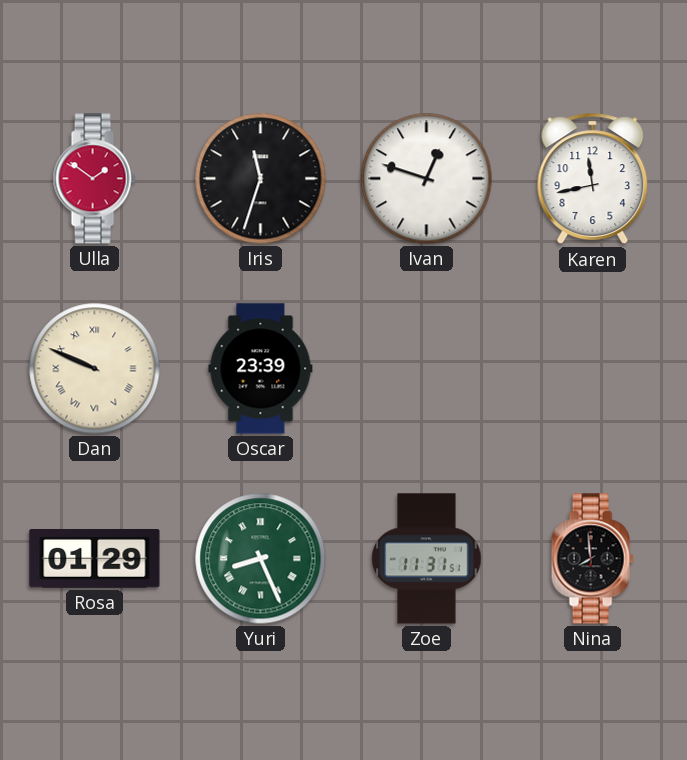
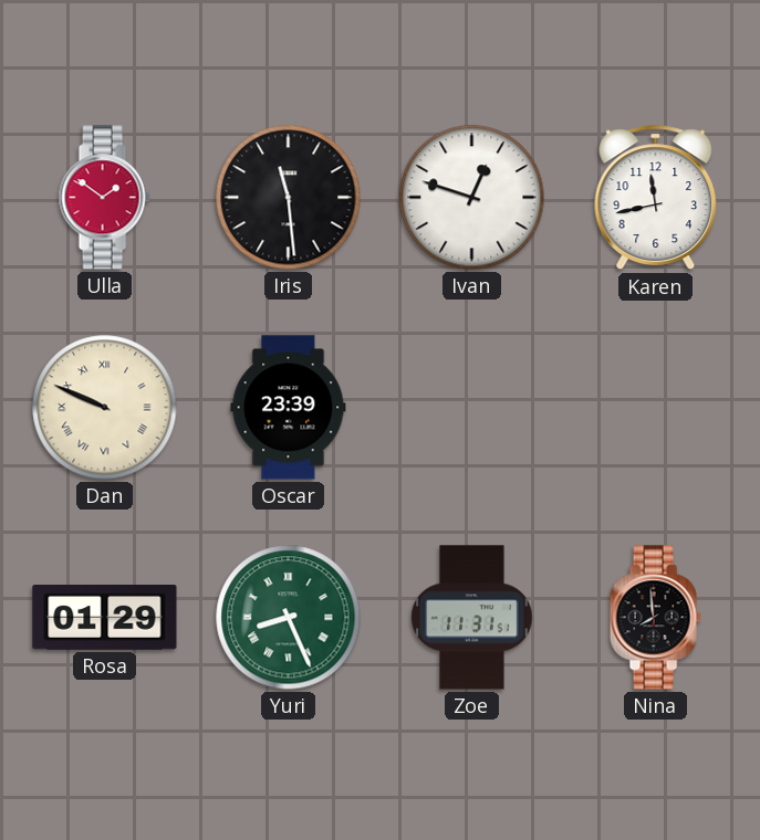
Iris: 11:33 -> 11:29 (289, 198)
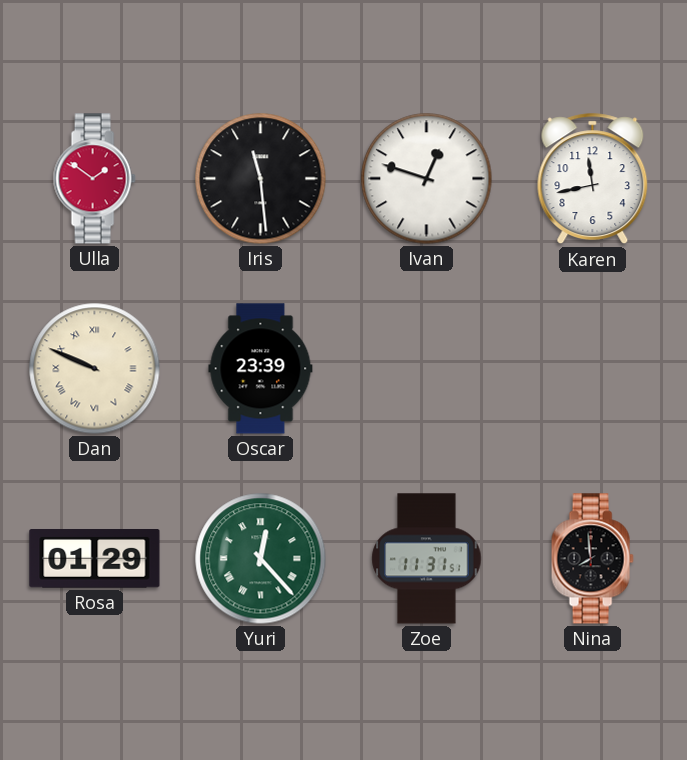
Yuri: 8:26 -> 12:23 (261, 559)
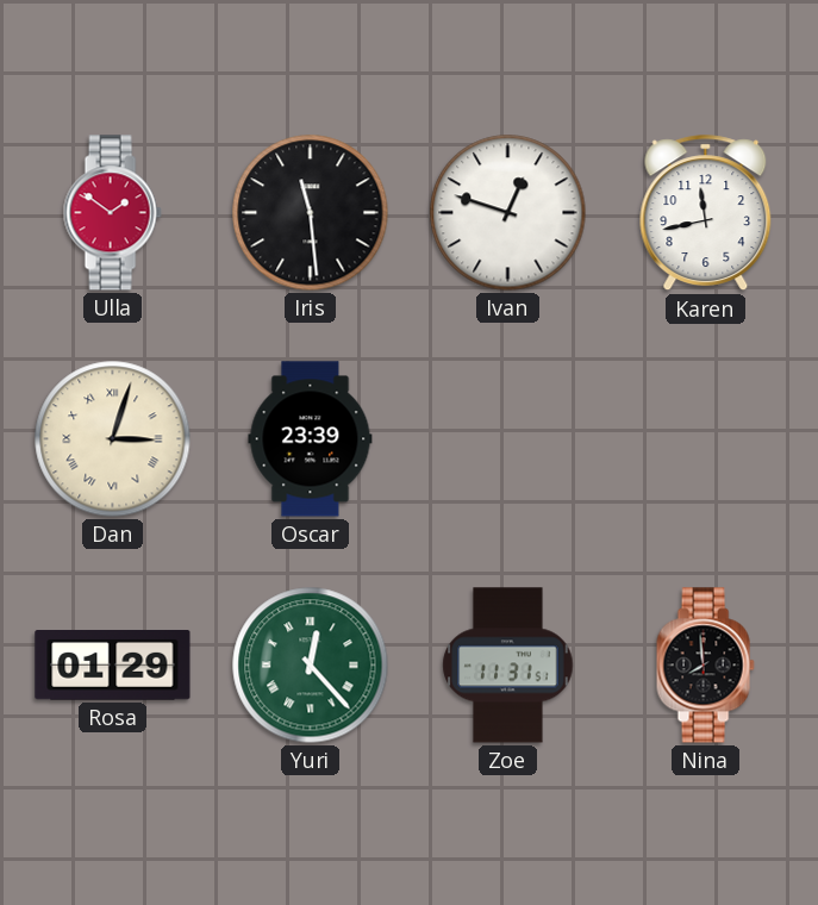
Dan: 9:49 -> 3:03 (113, 439)
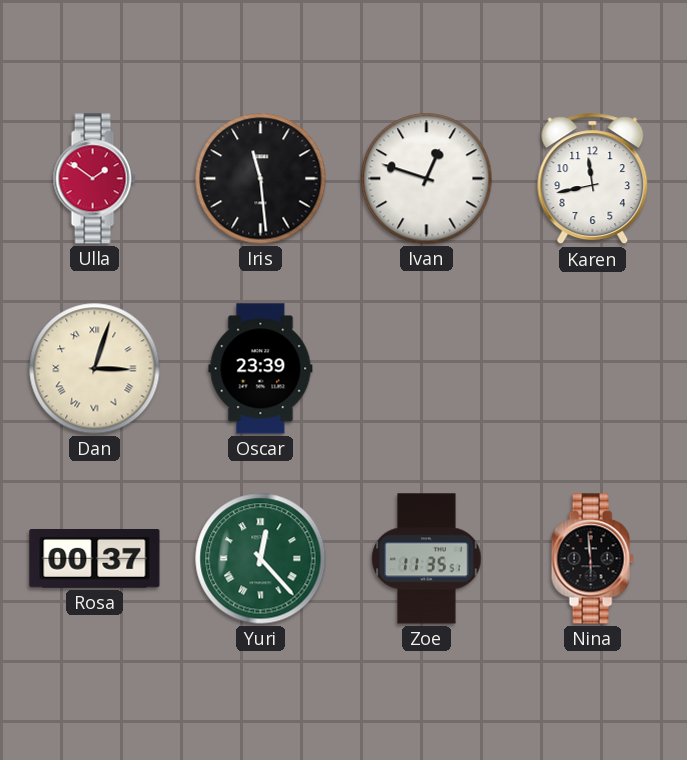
Rosa: 01:29 -> 00:37 (95, 559)
Zoe: 11:31 -> 11:35 (427, 559)
Nina: 7:59 -> 5:59 (592, 559)
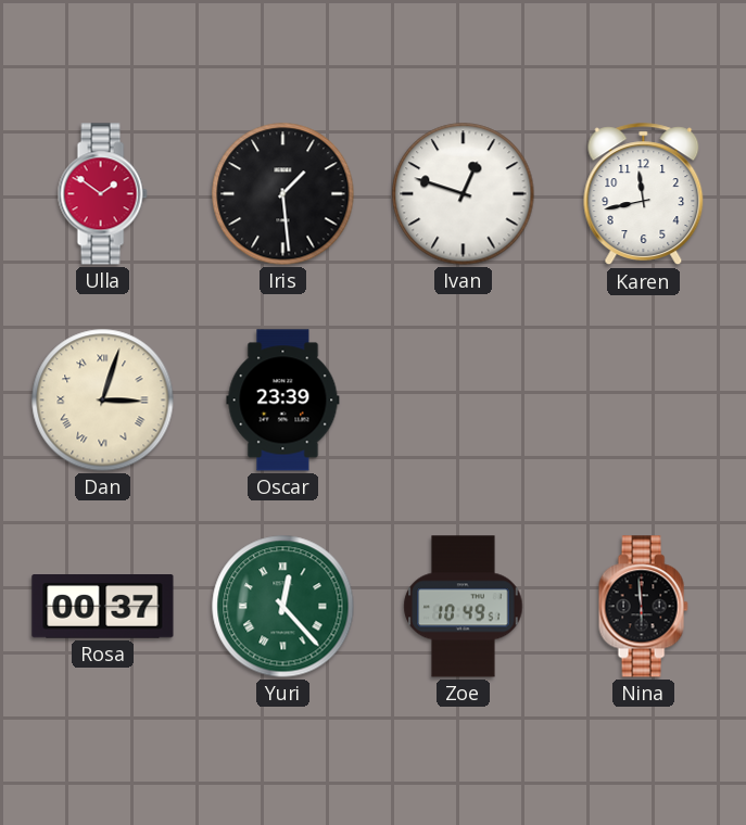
Iris: 11:29 -> 1:29 (283, 194)
Zoe: 11:35 -> 10:49 (464, 607)
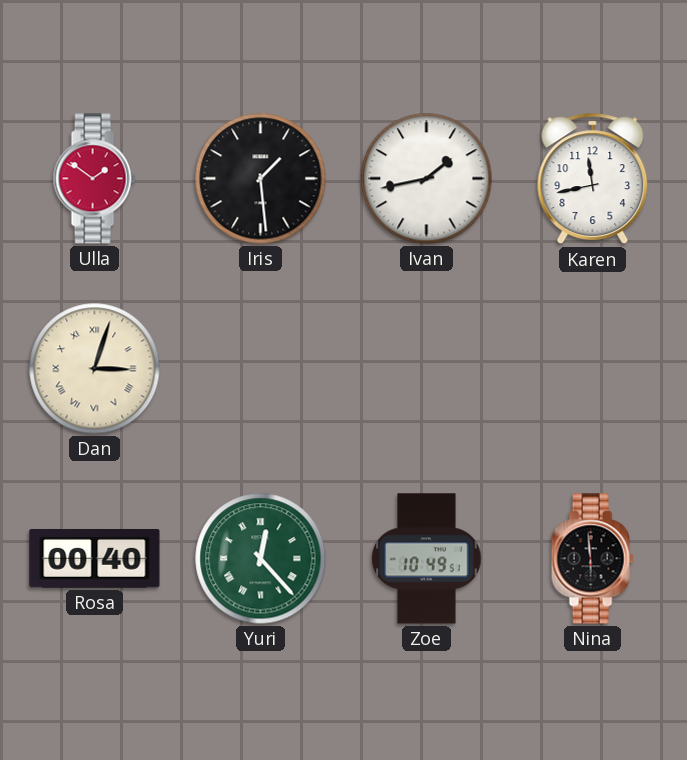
Ivan: 12:48 -> 1:43 (427, 179)
Oscar: 23:39 -> none (283, 401)
Rosa: 00:37 -> 00:40 (95, 559)
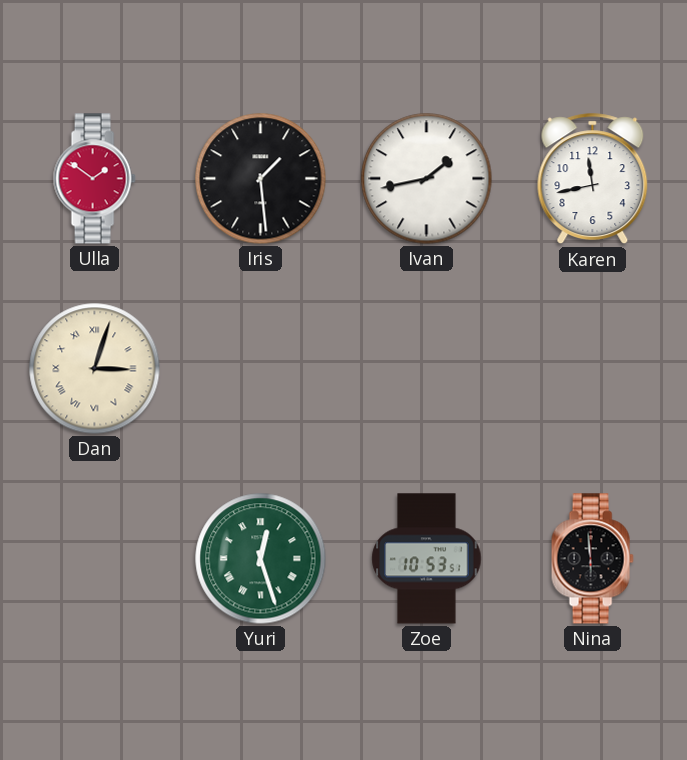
Rosa: 00:40 -> none (95, 559)
Yuri: 12:23 -> 12:27 (261, 559)
Zoe: 10:49 -> 10:53 (427, 559)
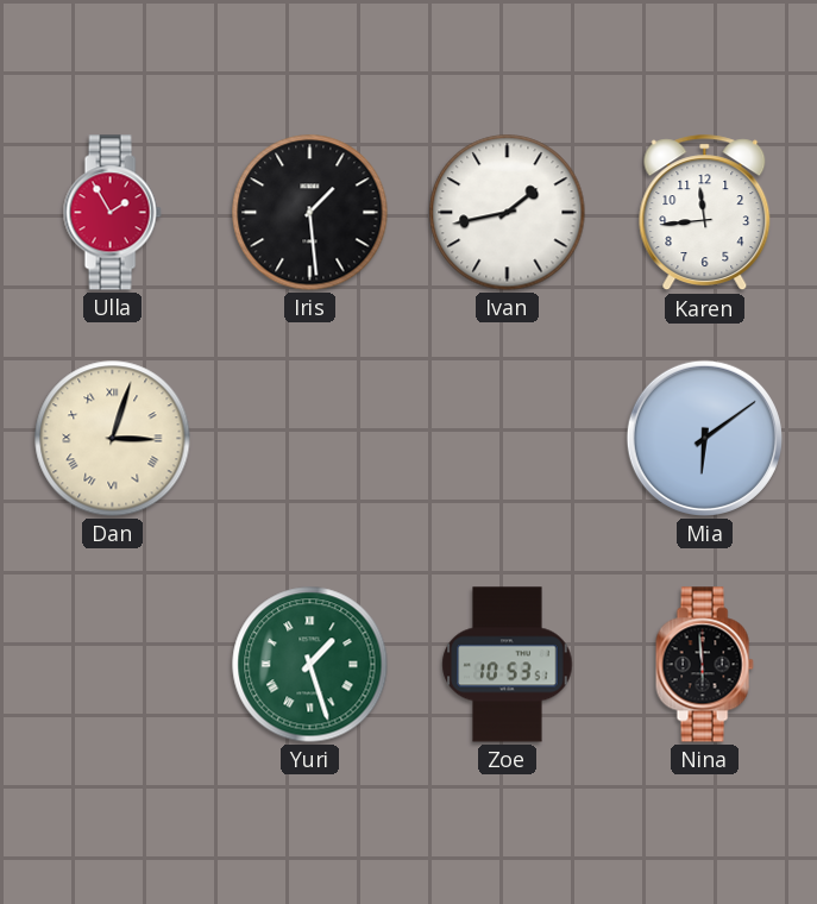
Ulla: 1:51 -> 1:55 (112, 213)
Karen: 11:43 -> 11:44 (705, 213)
Mia: none -> 6:09 (704, 438)
Yuri: 12:27 -> 1:27 (310, 665)
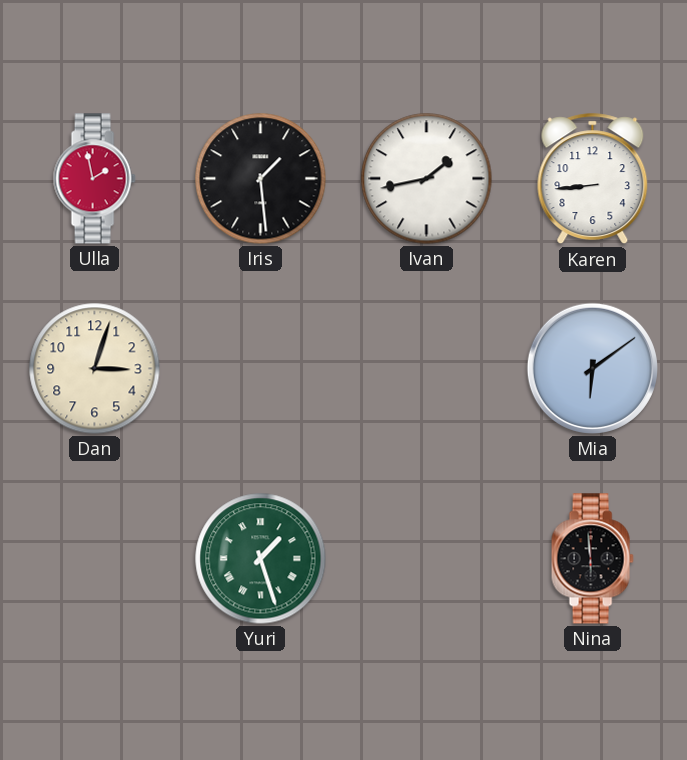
Ulla: 1:55 -> 1:58 (94, 179)
Karen: 11:44 -> 8:44 (593, 179)
Dan numerals: Roman -> Arabic (95, 369)
Zoe: 10:53 -> none (508, 665)
